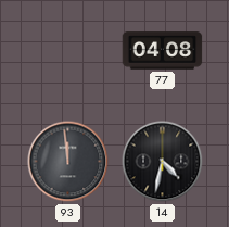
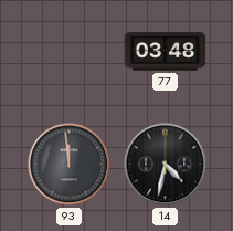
77: 04:08 -> 03:48 (166, 52)
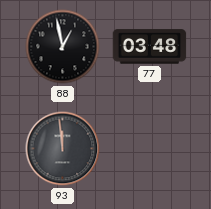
88: none -> 12:58 (63, 47)
14: 4:32 -> none (166, 165)
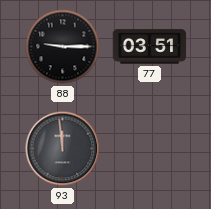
88: 12:58 -> 9:15 (63, 47)
77: 03:48 -> 03:51 (150, 47)
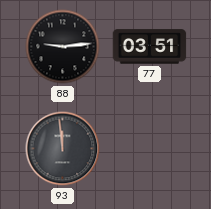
88: 9:15 -> 9:14 (63, 47)
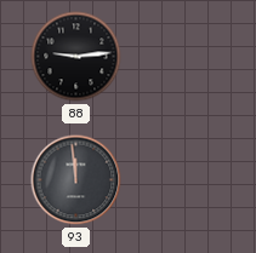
77: 03:51 -> none (150, 47)
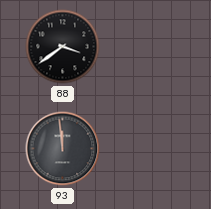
88: 9:14 -> 3:39 (63, 47)
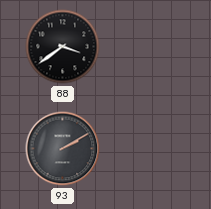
93: 11:59 -> 2:10 (63, 149)
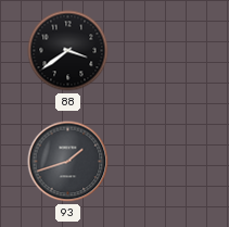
93: 2:10 -> 1:42 (68, 162)
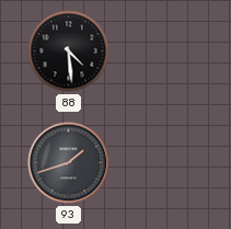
88: 3:39 -> 4:29 (69, 51)
